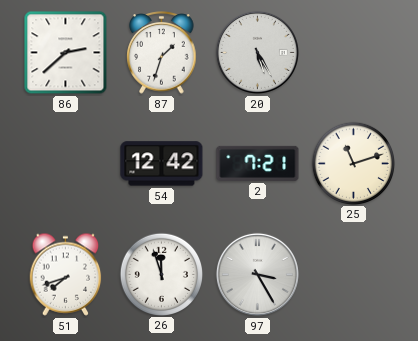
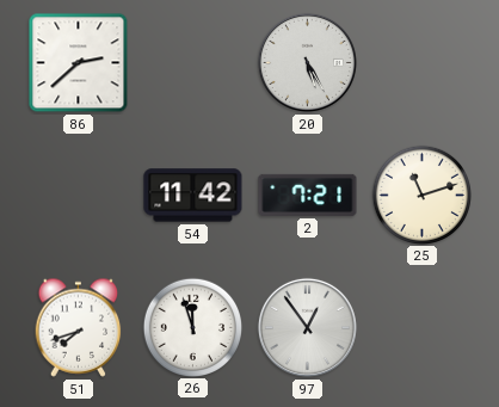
87: 1:33 -> none (162, 53)
54: 12:42 -> 11:42 (193, 196)
97: 3:25 -> 12:54 (307, 327)
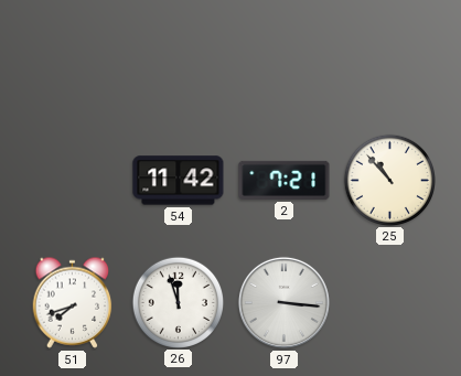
86: 2:38 -> none (79, 63)
20: 5:25 -> none (307, 62)
25: 11:12 -> 10:53 (389, 180)
97: 12:54 -> 3:16 (283, 302)
